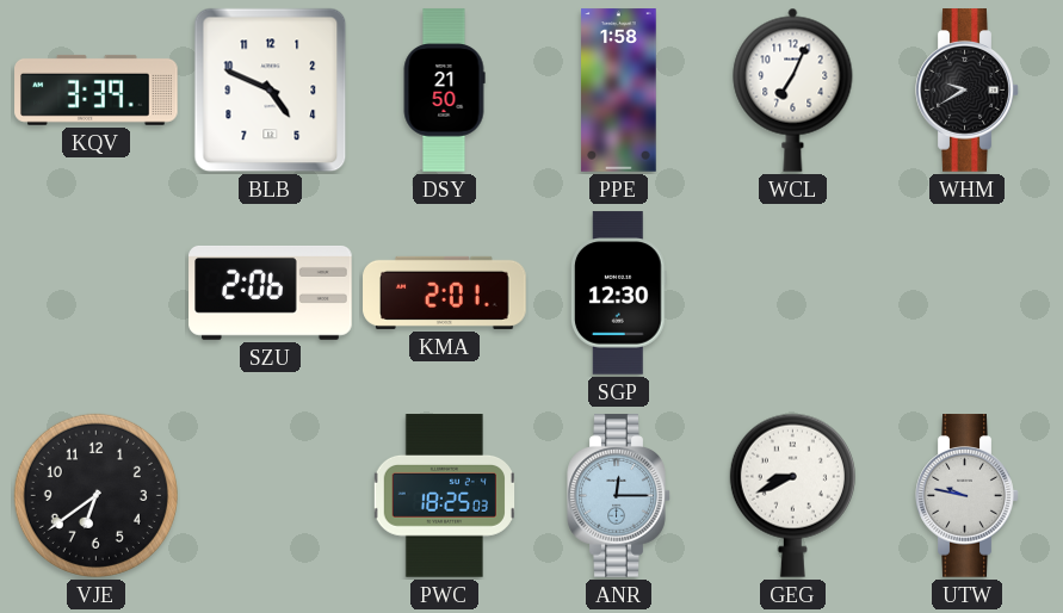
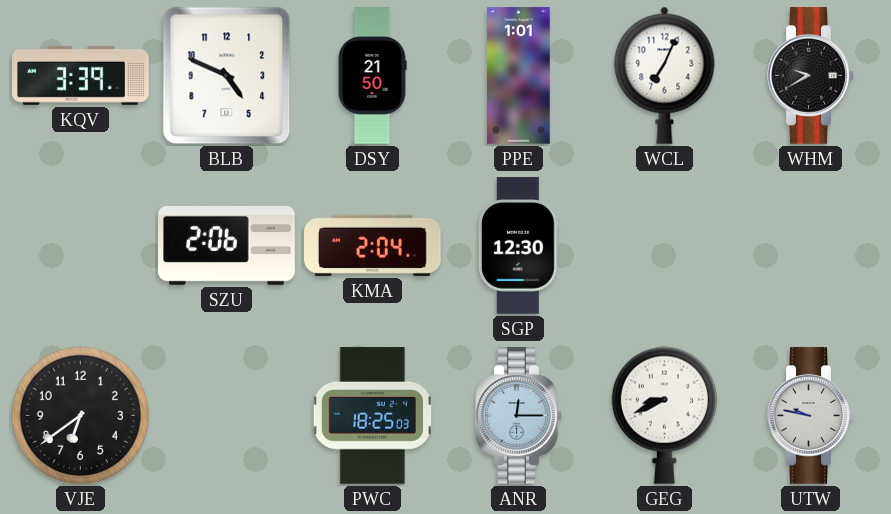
PPE: 1:58 -> 1:01 (519, 76)
KMA: 2:01 -> 2:04 (373, 245)
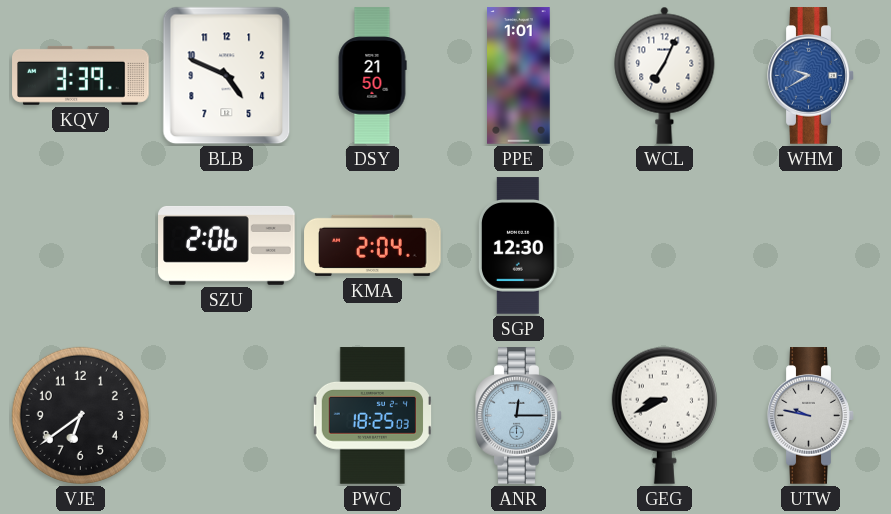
WHM dial: black -> blue (811, 76)
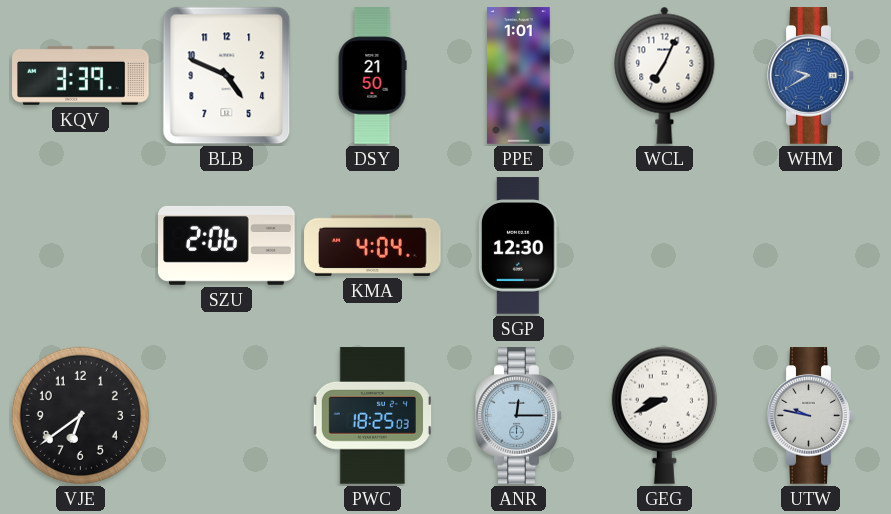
KMA: 2:04 -> 4:04 (373, 245)
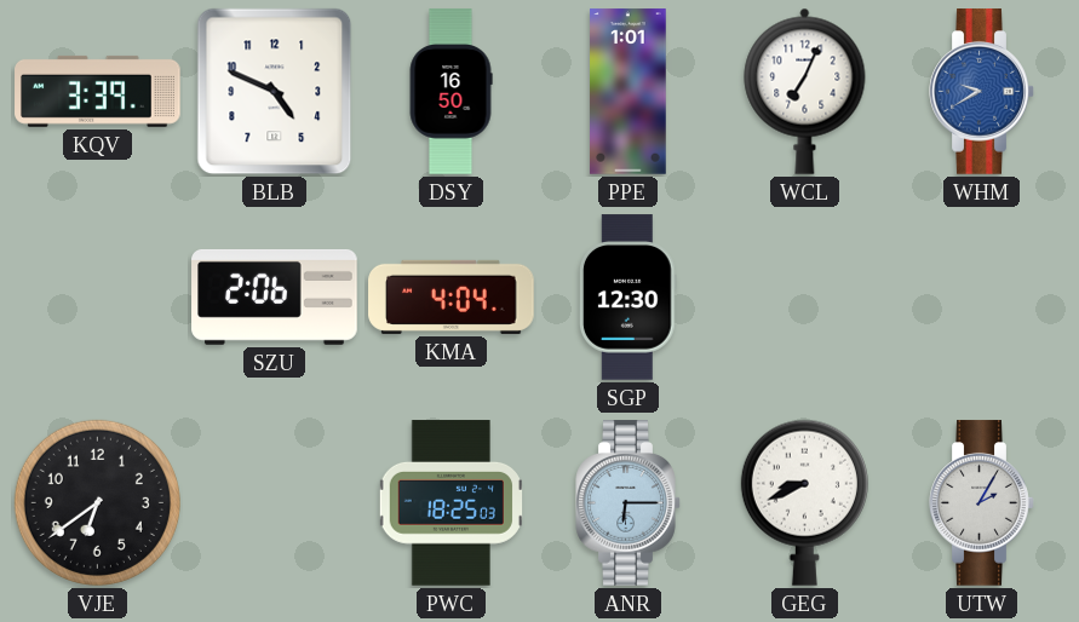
DSY: 21:50 -> 16:50 (450, 92)
ANR: 12:15 -> 6:15 (629, 503)
UTW: 9:47 -> 2:05 (982, 503)
